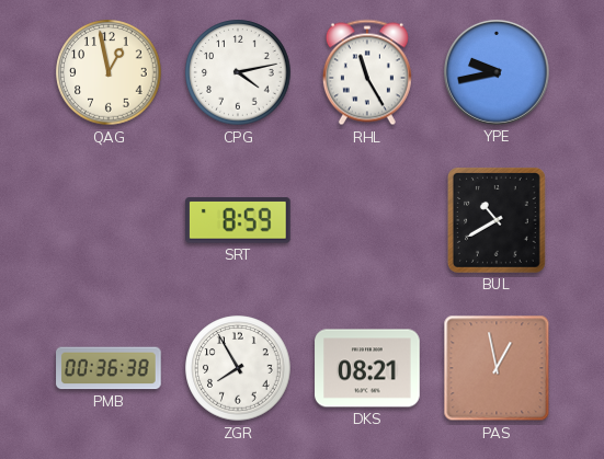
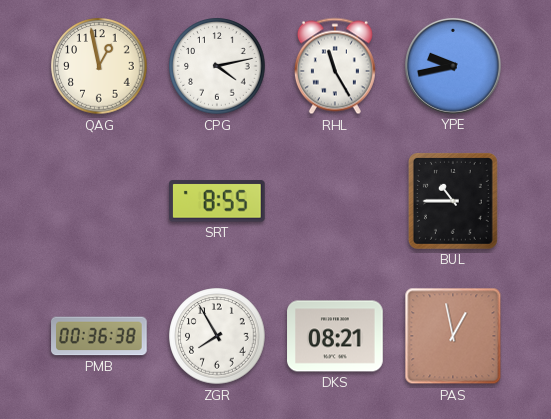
SRT: 8:59 -> 8:55 (218, 201)
BUL: 10:40 -> 10:45 (453, 201)
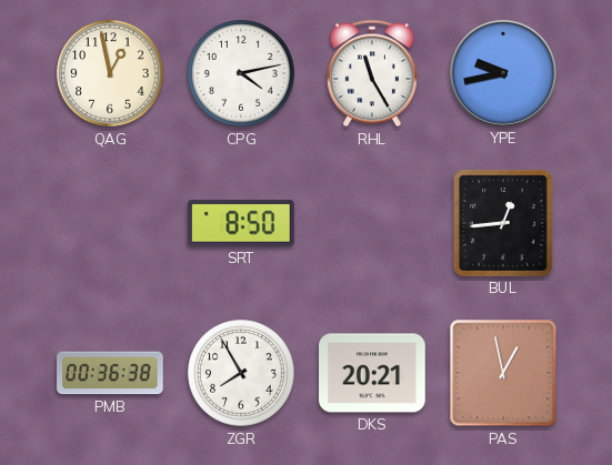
SRT: 8:55 -> 8:50 (242, 223)
BUL: 10:45 -> 12:44 (503, 223)
DKS: 08:21 -> 20:21 (372, 373)
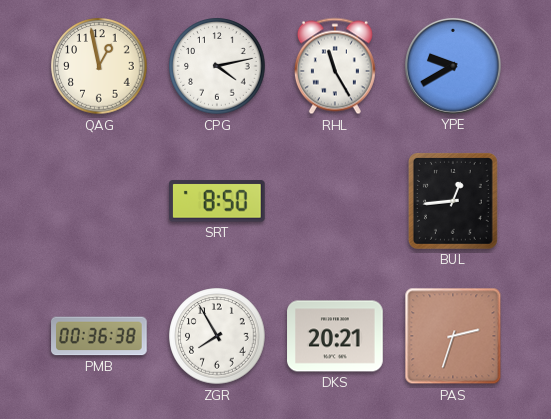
YPE: 9:43 -> 9:40 (453, 66)
PAS: 12:58 -> 2:33 (453, 336)
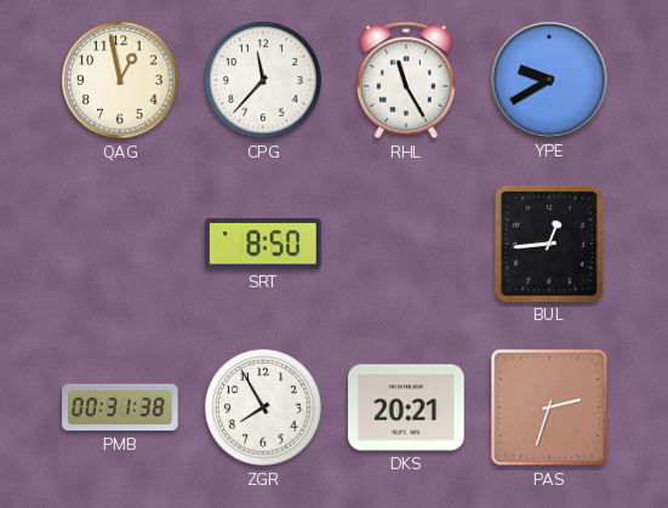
CPG: 4:13 -> 11:37 (263, 80)
PMB: 00:36 -> 00:31 (120, 407)
